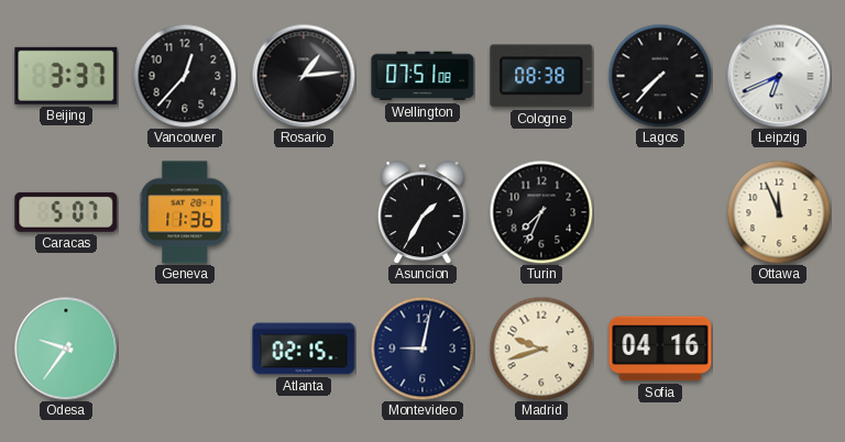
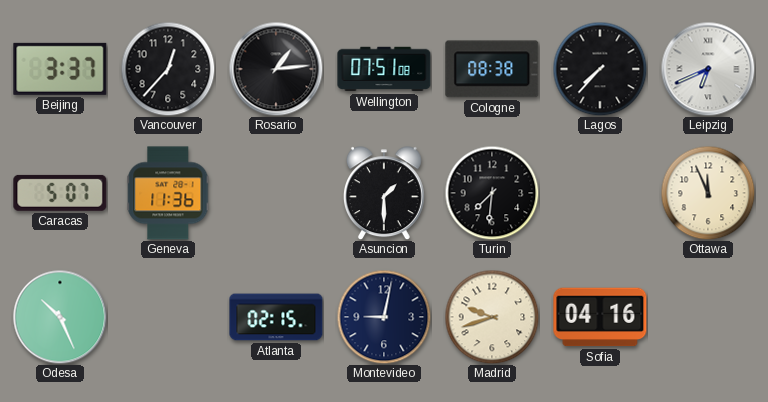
Asuncion: 1:35 -> 1:30 (384, 193)
Turin: 7:34 -> 7:31 (492, 193)
Odesa: 9:36 -> 10:26 (60, 317)
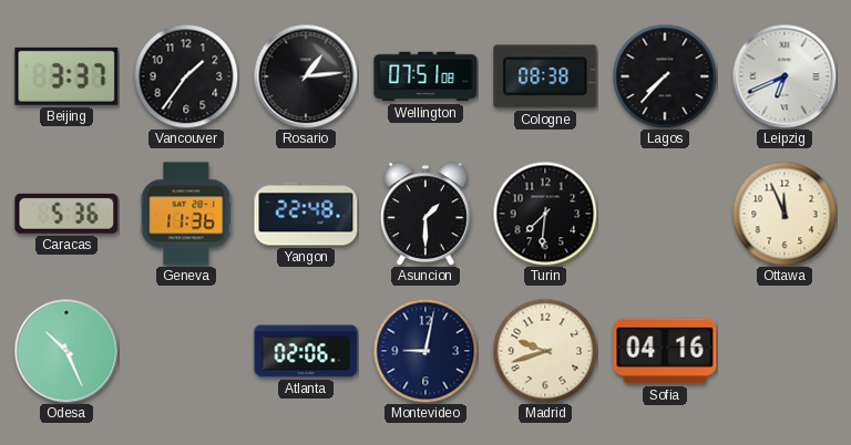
Vancouver: 12:37 -> 1:36 (186, 76)
Caracas: 5:07 -> 5:36 (66, 214)
Yangon: none -> 22:48 (306, 214)
Atlanta: 02:15 -> 02:06 (306, 351)
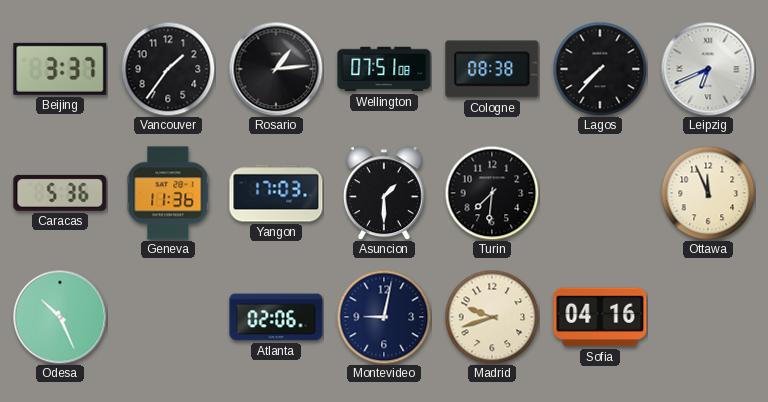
Yangon: 22:48 -> 17:03 (276, 193)
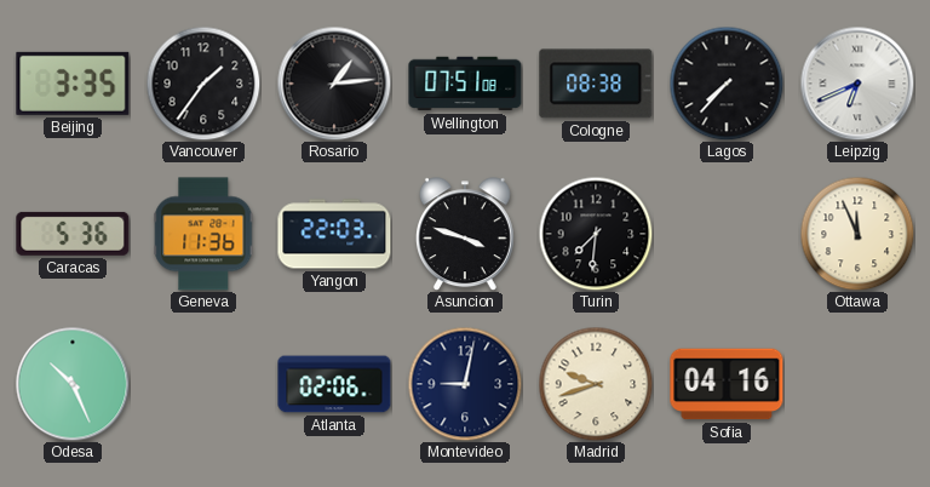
Beijing: 3:37 -> 3:35 (73, 84)
Yangon: 17:03 -> 22:03 (334, 234)
Asuncion: 1:30 -> 3:48 (465, 234)
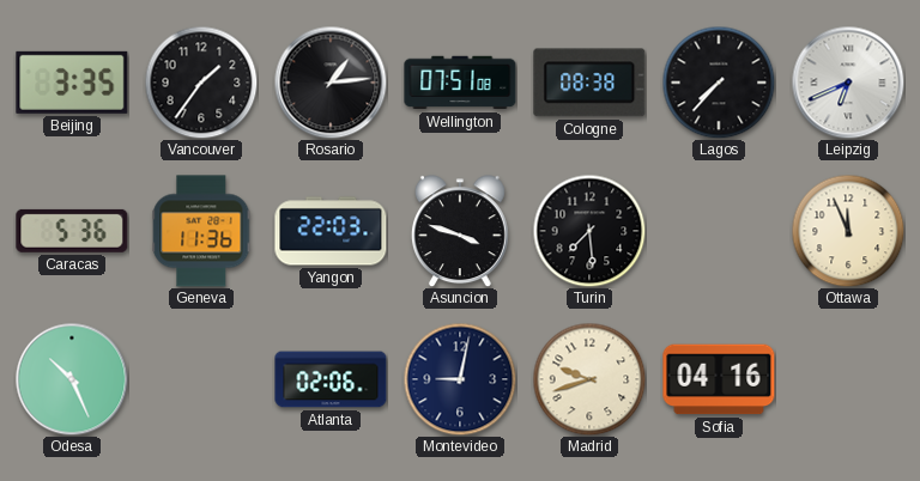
Turin: 7:31 -> 7:29 (589, 231)
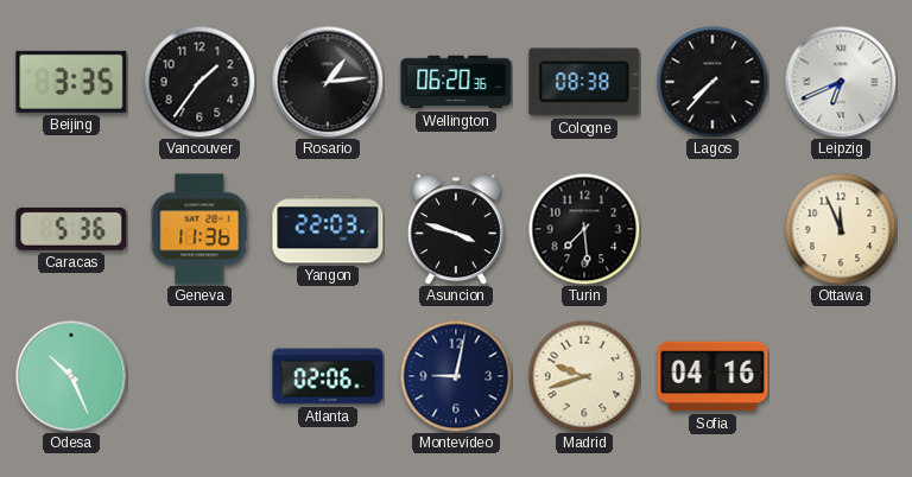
Wellington: 07:51 -> 06:20 (456, 82)
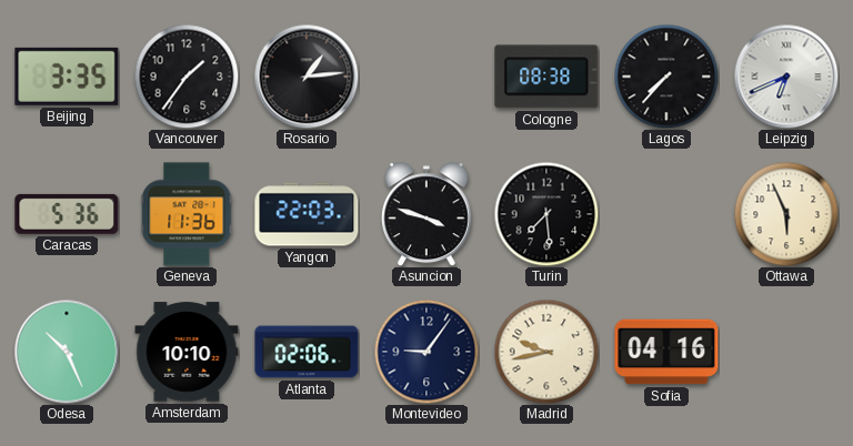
Wellington: 06:20 -> none (456, 82)
Ottawa: 11:56 -> 5:56 (786, 214)
Amsterdam: none -> 10:10 (187, 352)
Montevideo: 9:02 -> 9:06 (426, 352)
Madrid: 9:42 -> 9:43 (546, 352)
